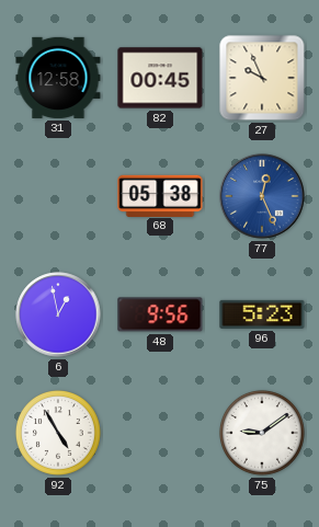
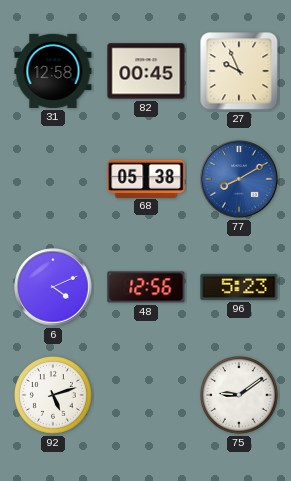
77: 12:26 -> 8:10 (239, 179)
6: 12:58 -> 4:11 (53, 287)
48: 9:56 -> 12:56 (146, 287)
92: 4:55 -> 5:12 (53, 395)
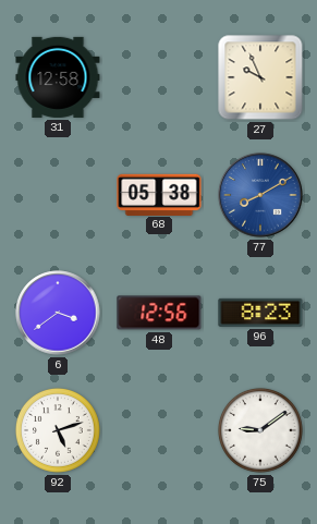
82: 00:45 -> none (146, 71)
6: 4:11 -> 3:39 (58, 313)
96: 5:23 -> 8:23 (260, 313)
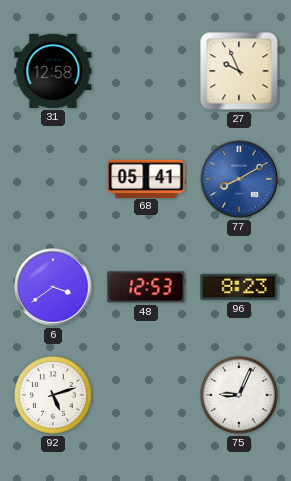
68: 05:38 -> 05:41 (146, 178)
48: 12:56 -> 12:53 (146, 287)
75: 9:09 -> 9:04 (239, 395)
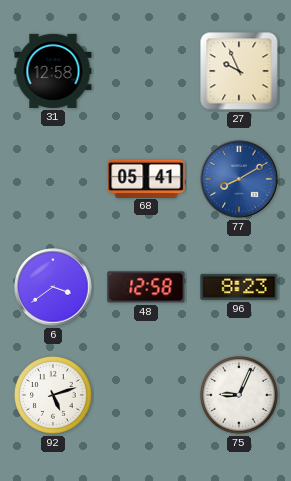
48: 12:53 -> 12:58 (146, 287)
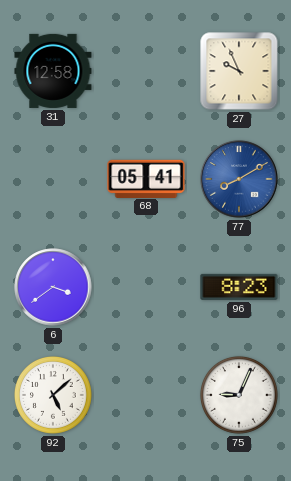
48: 12:58 -> none (146, 287)
92: 5:12 -> 5:08 (53, 395)
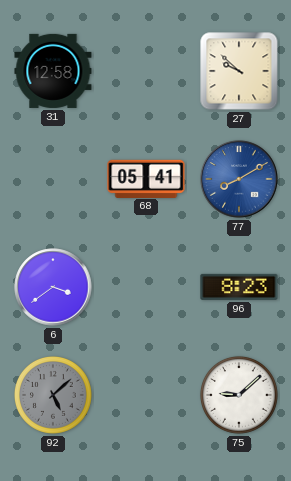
27: 9:56 -> 9:52 (239, 71)
92 dial: white -> grey (53, 395)
75: 9:04 -> 9:08 (239, 395)
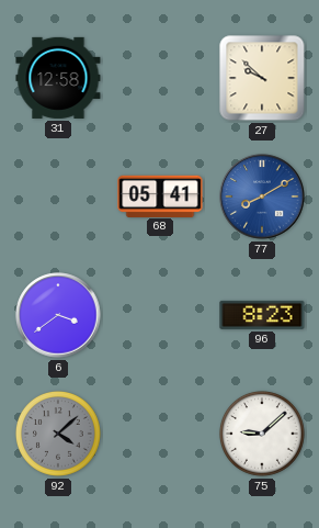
92: 5:08 -> 4:08 (58, 434)
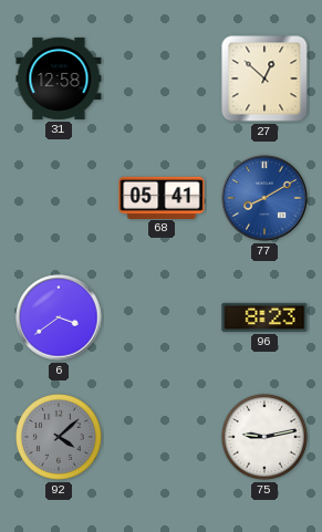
27: 9:52 -> 12:52 (264, 79)
75: 9:08 -> 9:13 (264, 437)
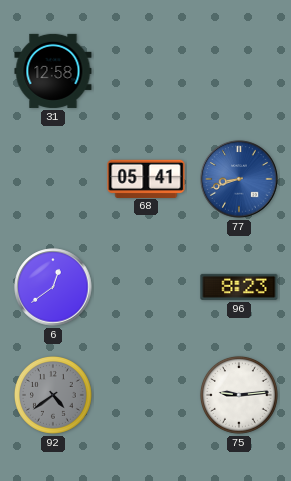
27: 12:52 -> none (264, 79)
77: 8:10 -> 8:42 (239, 179)
6: 3:39 -> 12:39 (53, 287)
92: 4:08 -> 4:39 (53, 395)
75: 9:13 -> 9:14 (239, 395)
